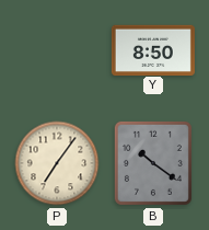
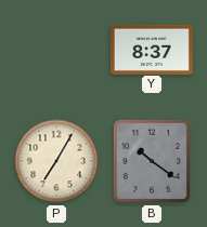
Y: 8:50 -> 8:37 (152, 49)
P: 7:06 -> 7:05 (56, 161)
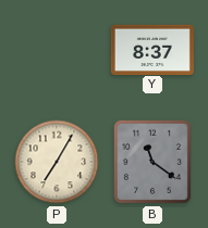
B: 10:21 -> 11:21 (152, 162)
